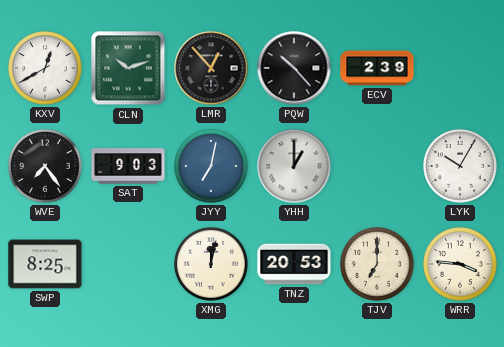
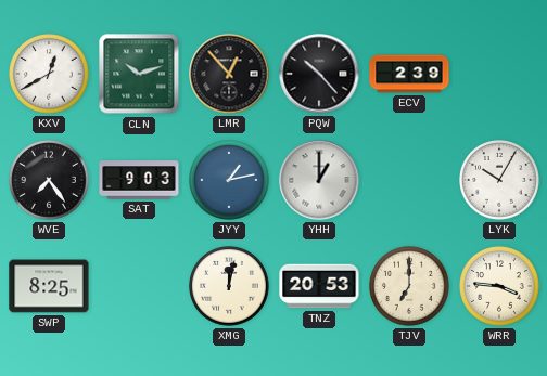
JYY: 7:02 -> 1:13 (230, 181)
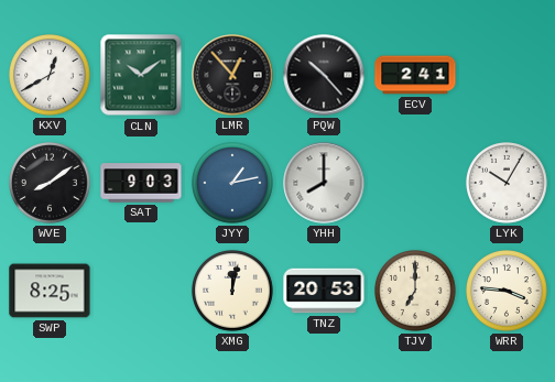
CLN: 10:12 -> 10:09 (141, 75)
ECV: 2:39 -> 2:41 (415, 75)
WVE: 7:24 -> 8:09 (51, 184)
YHH: 1:00 -> 8:00 (324, 183)
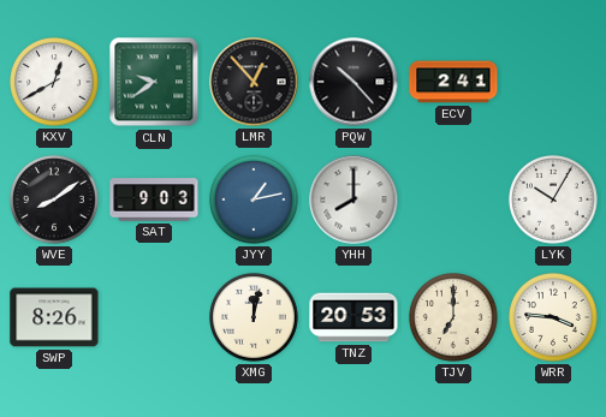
CLN: 10:09 -> 9:39 (154, 82)
SWP: 8:25 -> 8:26 (54, 317)
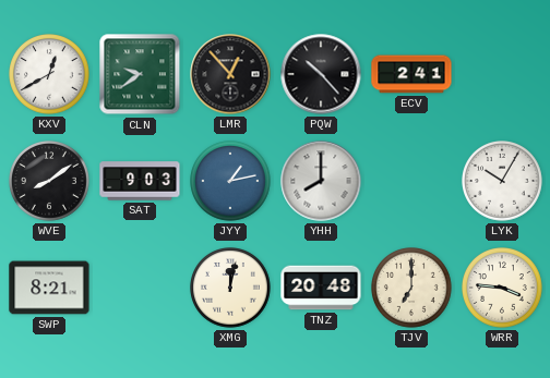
SWP: 8:26 -> 8:21 (49, 288)
TNZ: 20:53 -> 20:48 (321, 288)
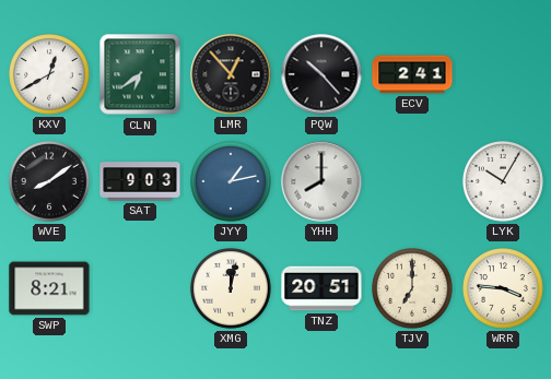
CLN: 9:39 -> 6:39 (140, 74)
TNZ: 20:48 -> 20:51 (321, 288)
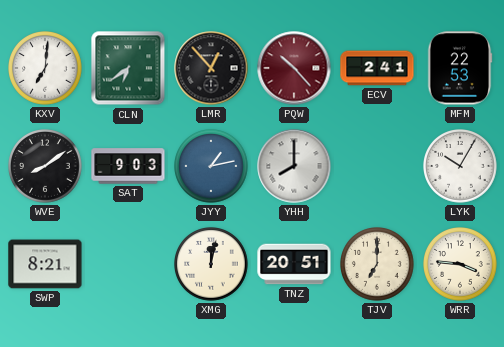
KXV: 12:40 -> 7:01 (46, 69)
PQW dial: black -> burgundy (294, 68)
MFM: none -> 22:53 (460, 68)
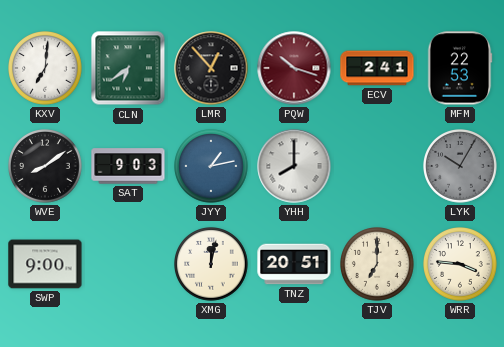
PQW: 10:23 -> 10:18 (294, 68)
LYK dial: white -> grey (461, 167)
SWP: 8:21 -> 9:00 (45, 264)
